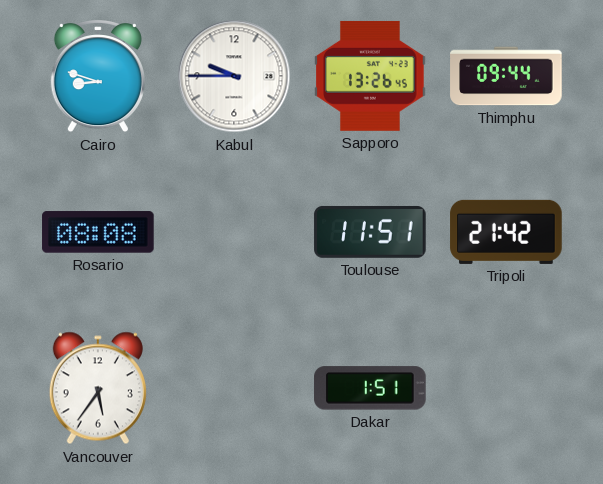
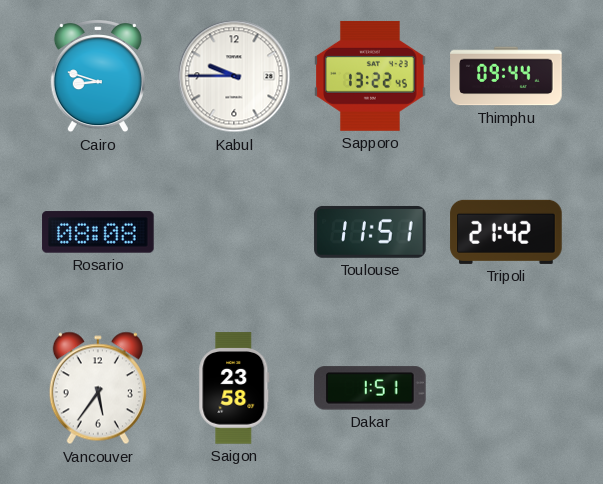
Sapporo: 13:26 -> 13:22 (370, 76)
Saigon: none -> 23:58 (234, 388)
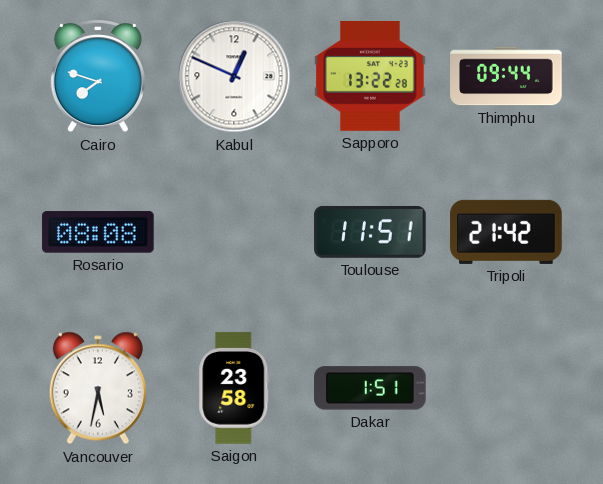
Cairo: 8:48 -> 7:48 (98, 77)
Kabul: 9:45 -> 12:49 (234, 76)
Sapporo: 13:22:45 -> 13:22:28 (370, 76)
Vancouver: 5:36 -> 5:32 (98, 388)
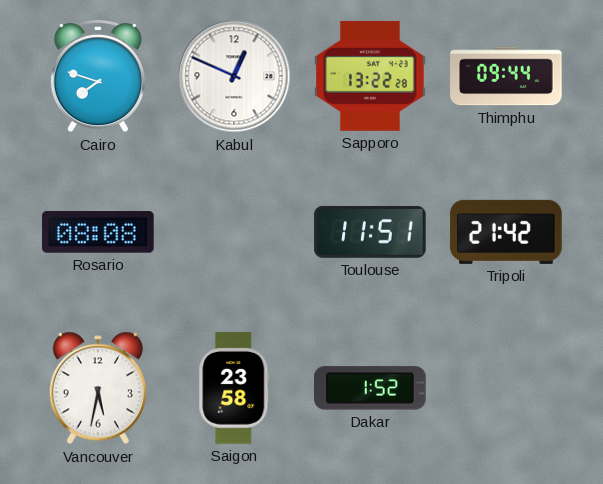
Dakar: 1:51 -> 1:52 (370, 388)
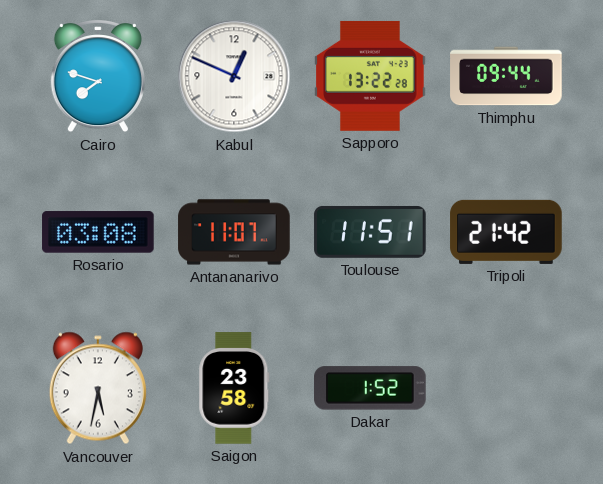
Rosario: 08:08 -> 03:08 (98, 232)
Antananarivo: none -> 11:07 (234, 232)
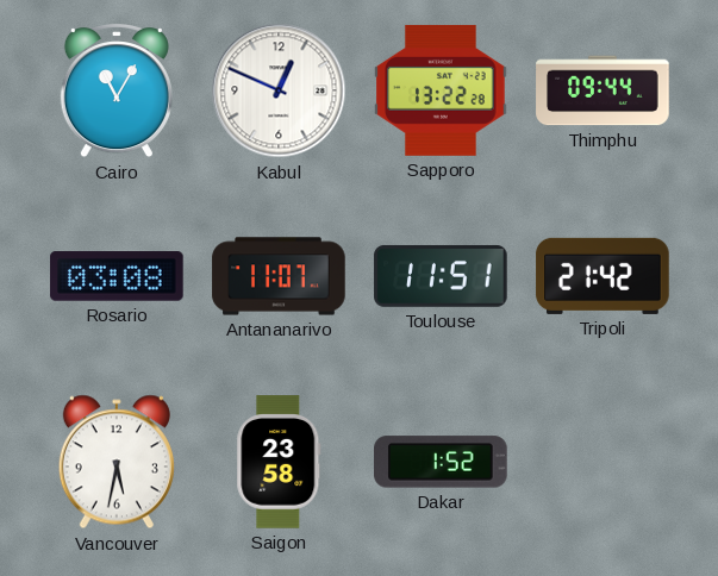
Cairo: 7:48 -> 11:05 (117, 92)
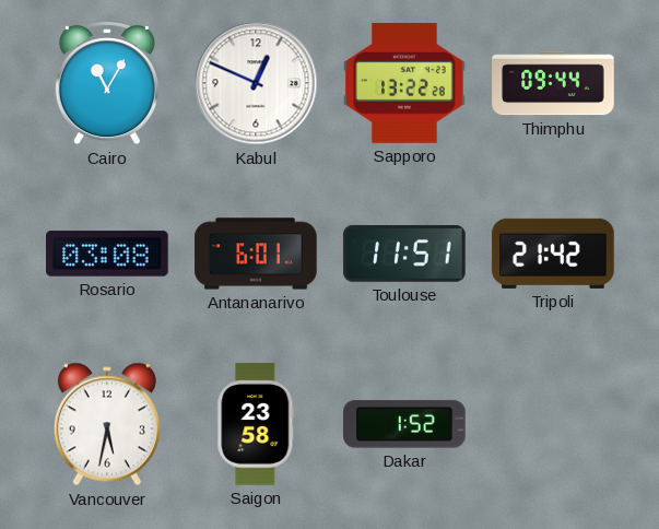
Antananarivo: 11:07 -> 6:01 (256, 254)
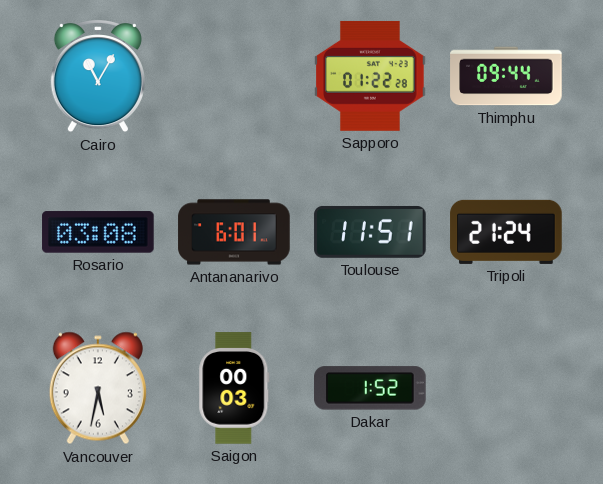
Kabul: 12:49 -> none (256, 83)
Sapporo: 13:22 -> 01:22 (370, 76)
Tripoli: 21:42 -> 21:24 (506, 232)
Saigon: 23:58 -> 00:03 (234, 388)
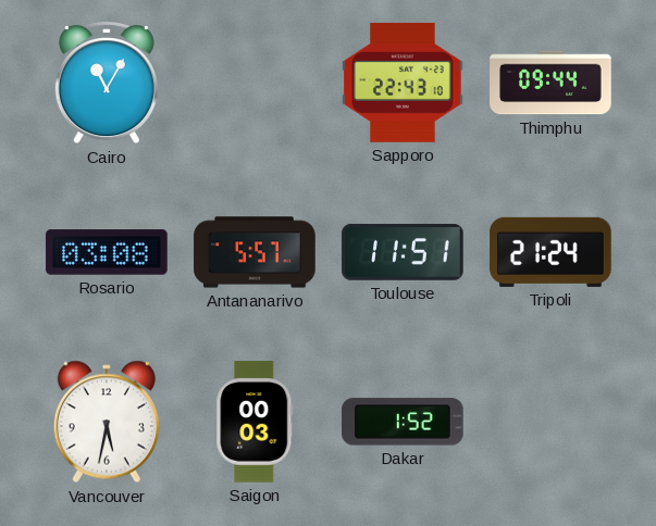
Sapporo: 01:22 -> 22:43 (403, 83)
Antananarivo: 6:01 -> 5:57 (255, 252)
